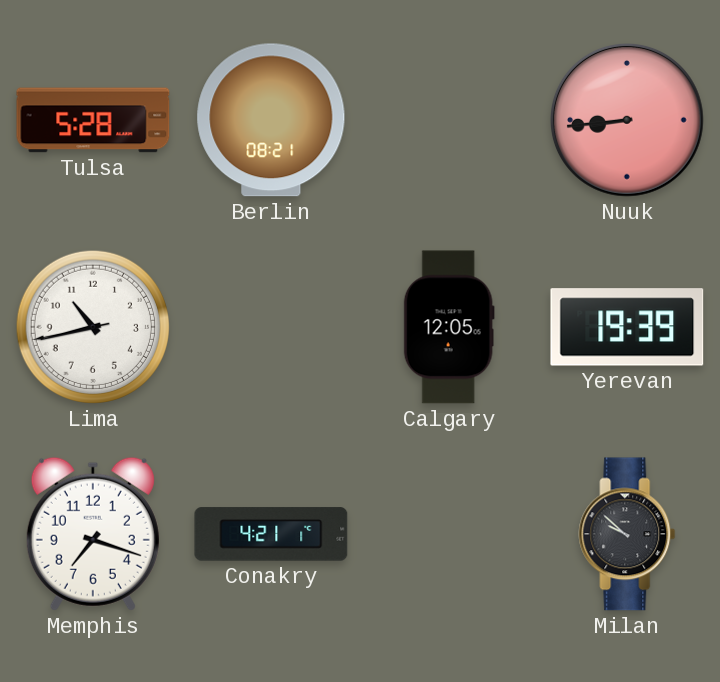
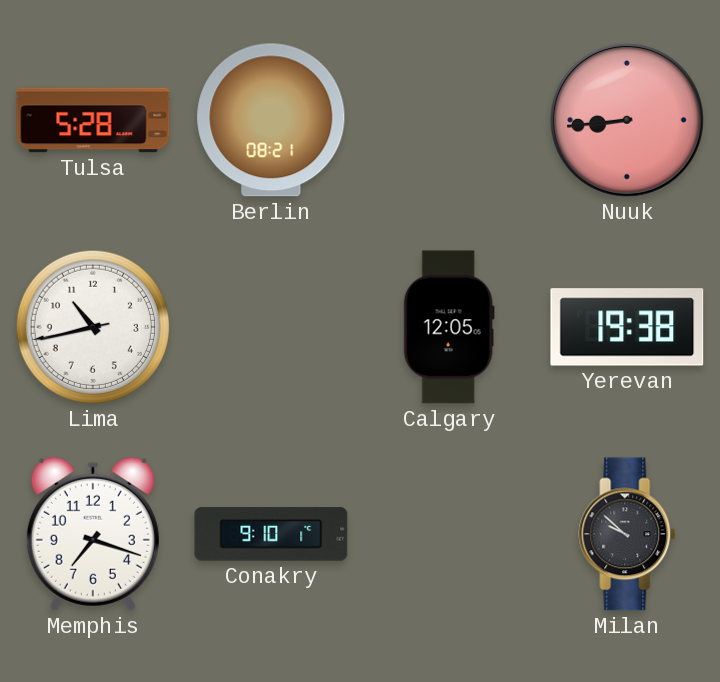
Yerevan: 19:39 -> 19:38 (627, 327)
Conakry: 4:21 -> 9:10 (271, 534)
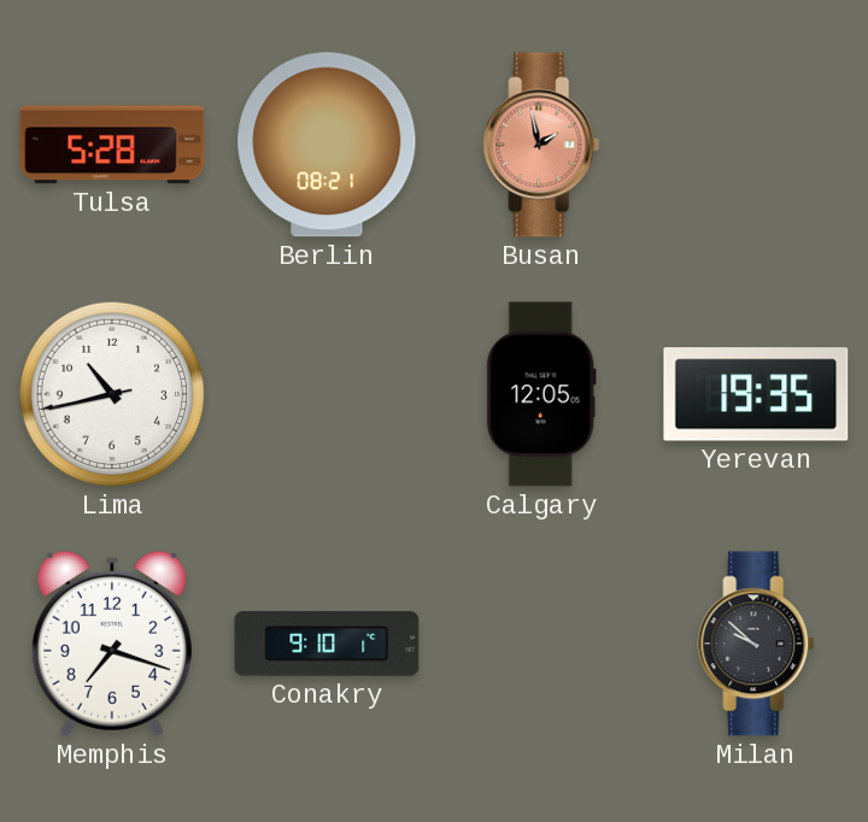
Busan: none -> 1:58 (541, 145)
Nuuk: 8:44 -> none (627, 120)
Yerevan: 19:38 -> 19:35 (756, 394)
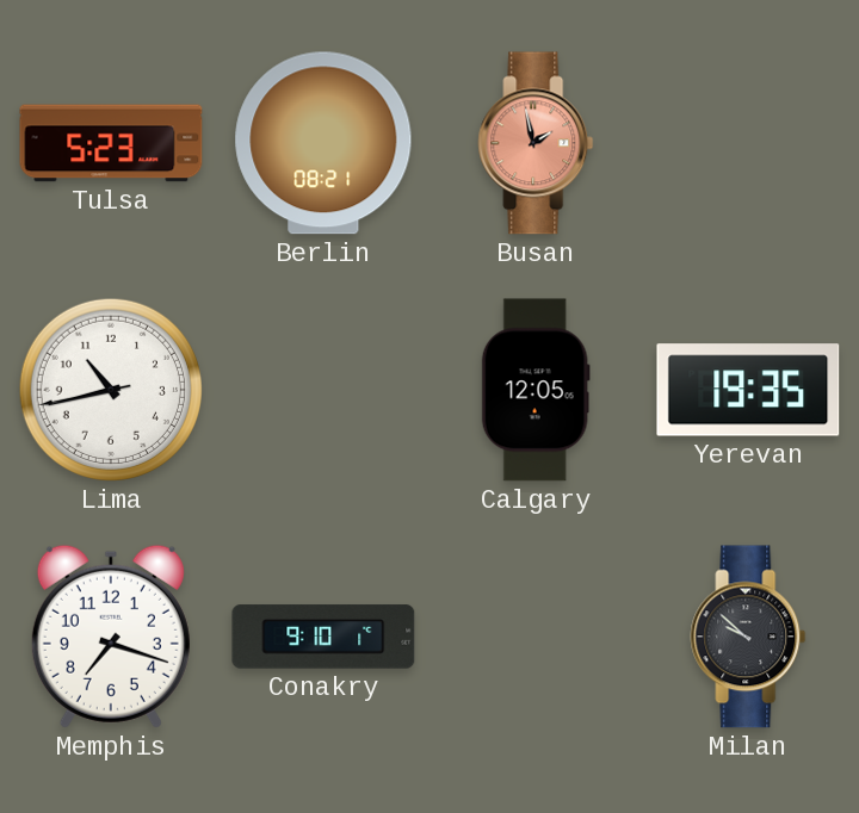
Tulsa: 5:28 -> 5:23 (111, 143)
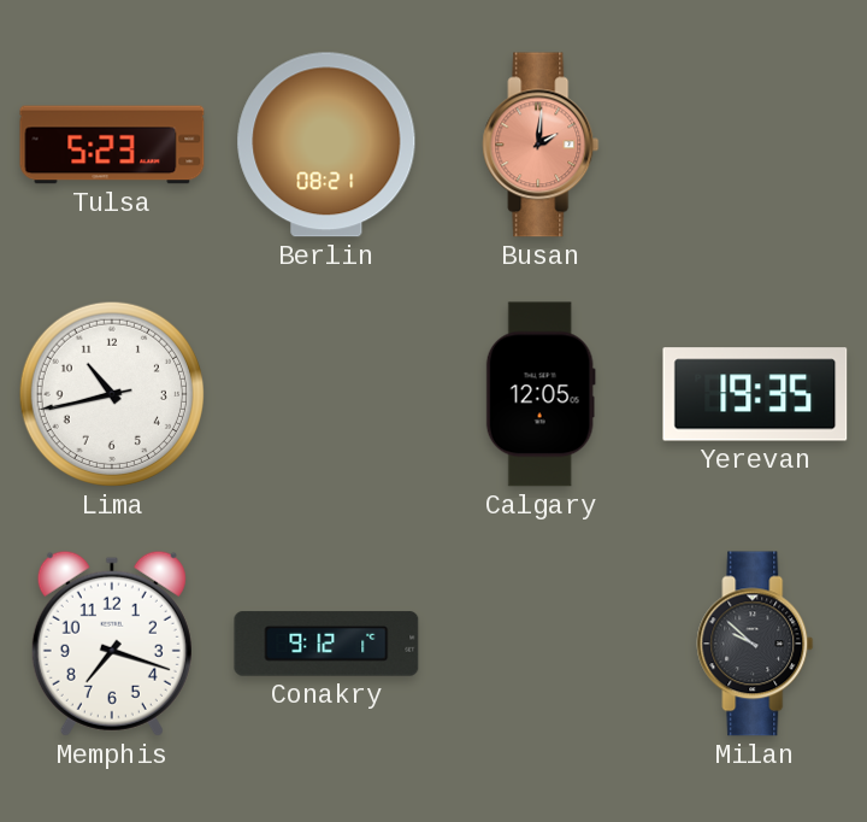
Busan: 1:58 -> 2:01 (541, 145)
Conakry: 9:10 -> 9:12 (326, 644)
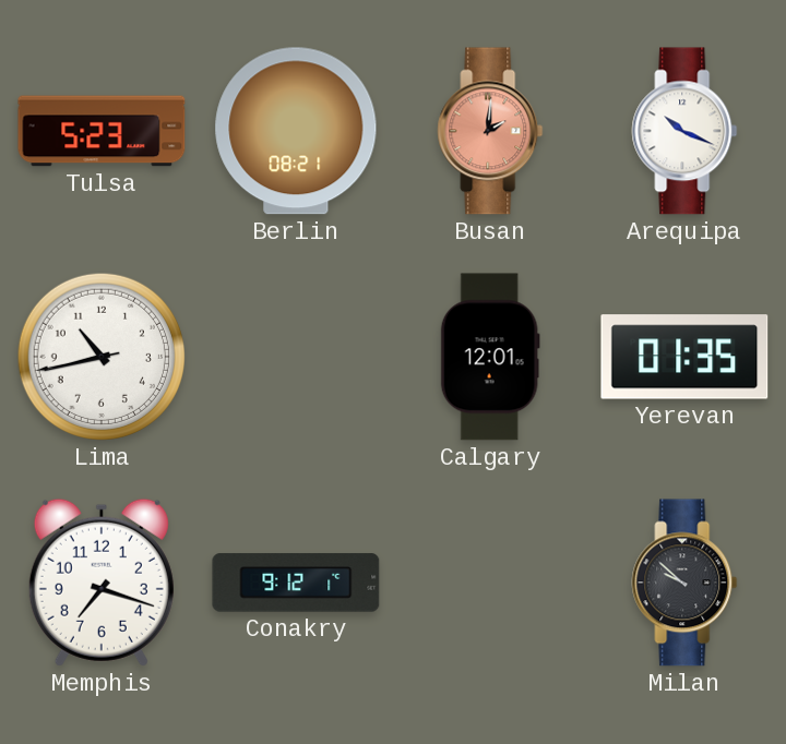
Arequipa: none -> 10:19 (684, 131)
Calgary: 12:05 -> 12:01 (490, 357)
Yerevan: 19:35 -> 01:35 (684, 357)
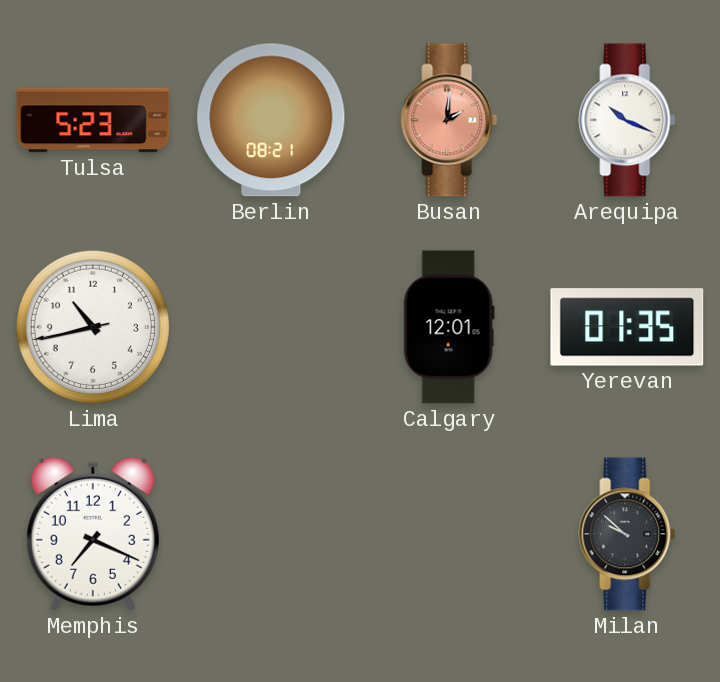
Memphis: 7:18 -> 7:19 (93, 534)
Conakry: 9:12 -> none (296, 583)
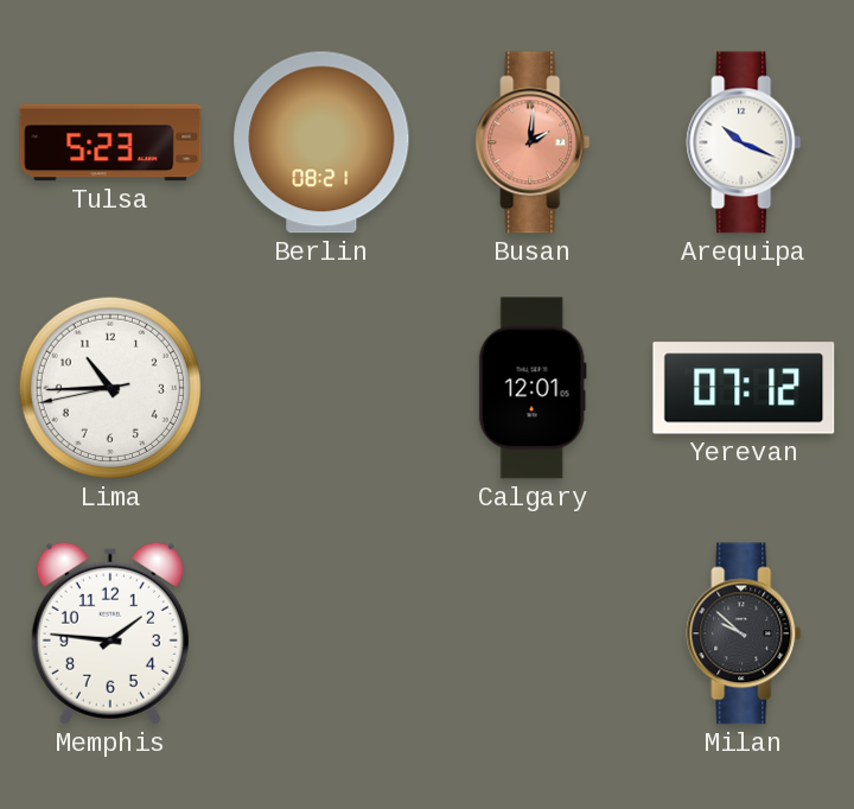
Lima: 10:42 -> 10:44 (110, 388)
Yerevan: 01:35 -> 07:12 (744, 388)
Memphis: 7:19 -> 1:46 (110, 633)
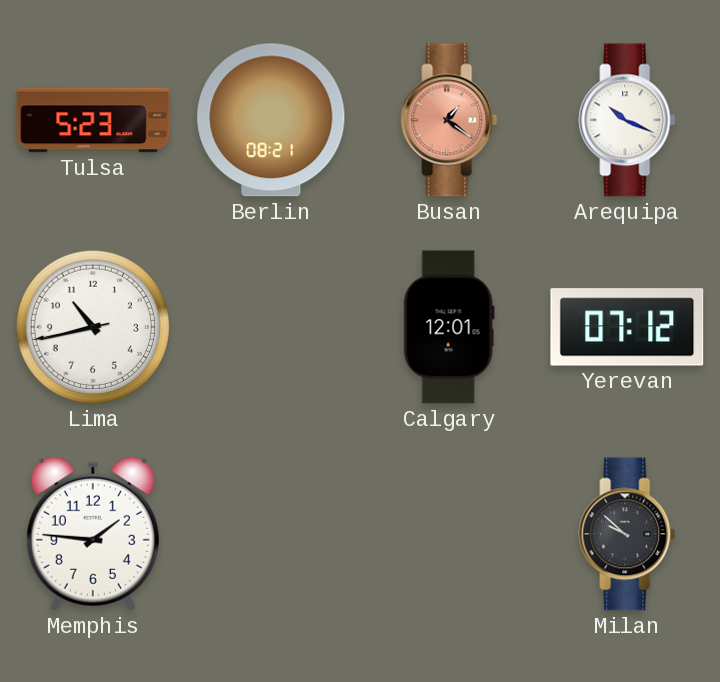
Busan: 2:01 -> 1:21 (449, 120)
Lima: 10:44 -> 10:42 (93, 327)
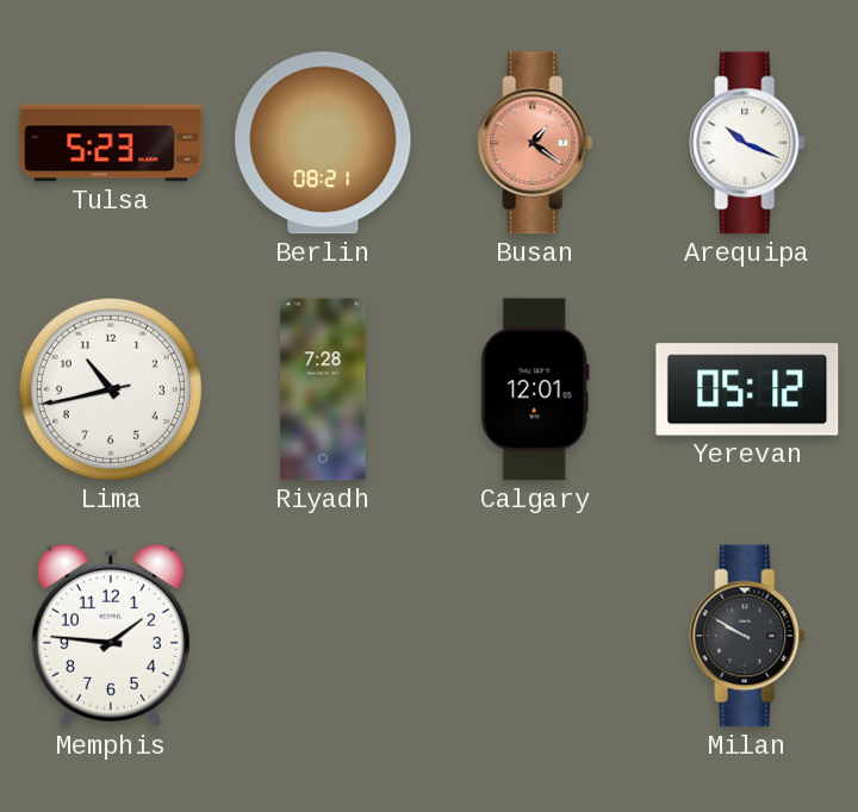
Riyadh: none -> 7:28 (323, 389)
Yerevan: 07:12 -> 05:12 (747, 389)
Milan: 9:52 -> 9:50 (747, 636)
